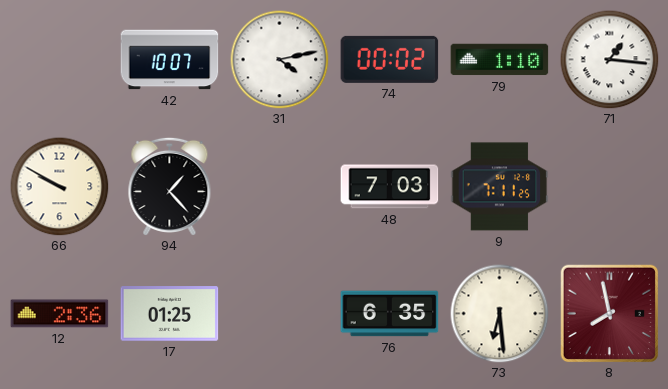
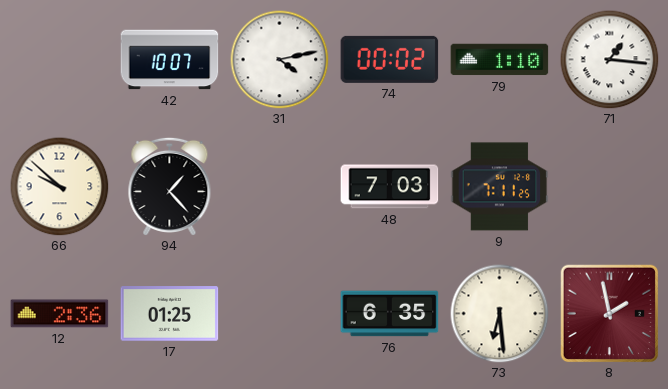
66: 9:50 -> 9:52 (60, 187)
8: 7:58 -> 1:58 (609, 313)
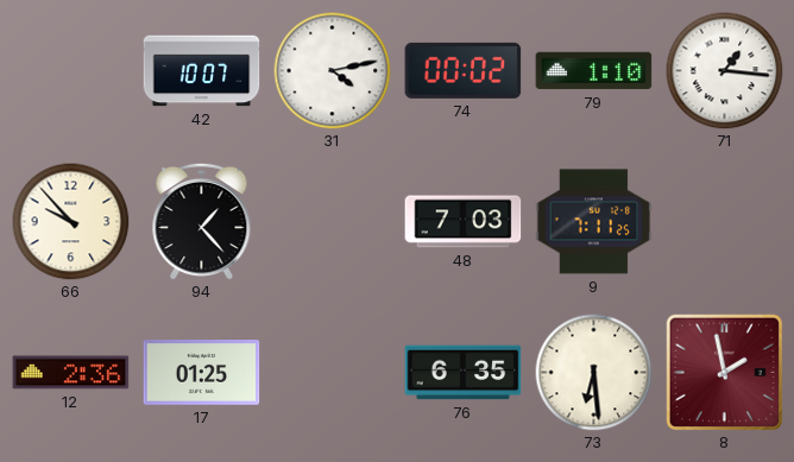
66: 9:52 -> 9:53 (71, 222)
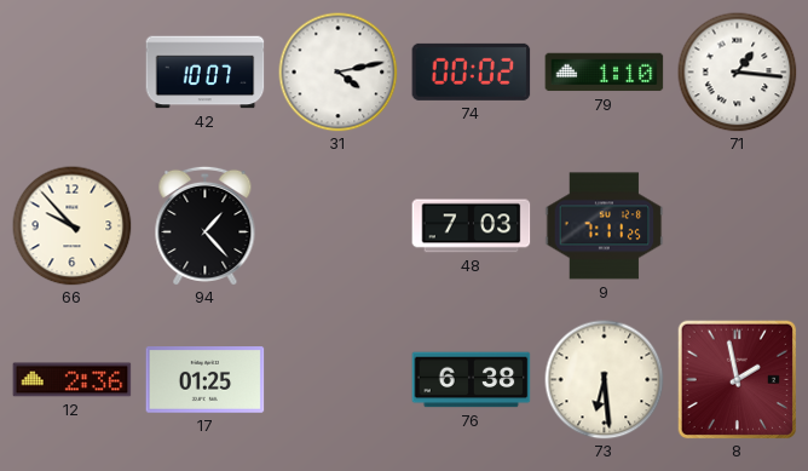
76: 6:35 -> 6:38 (472, 380)
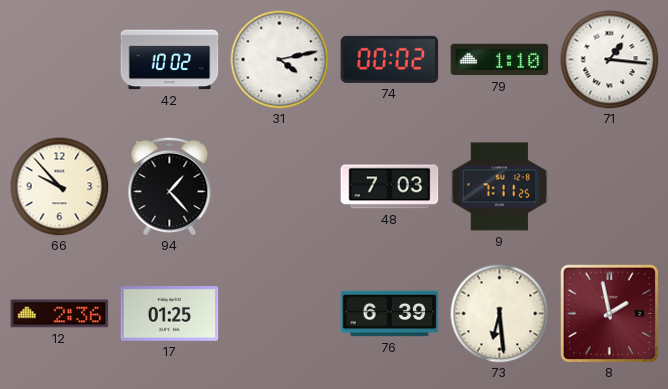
42: 10:07 -> 10:02 (170, 60)
76: 6:38 -> 6:39 (390, 314)
